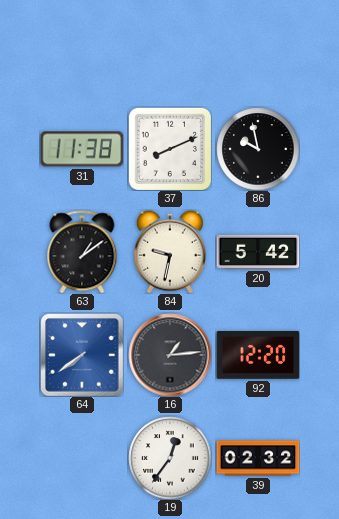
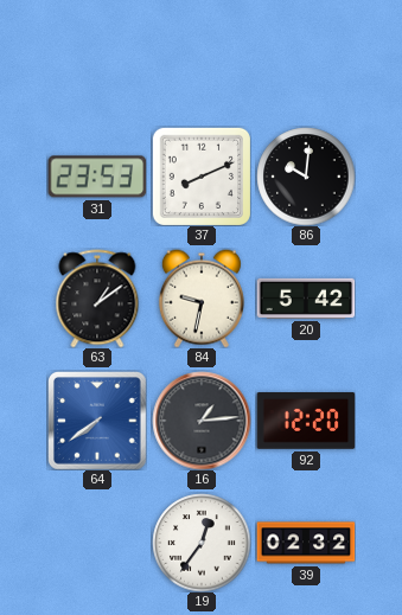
31: 11:38 -> 23:53 (97, 177)
86: 9:58 -> 10:01 (306, 177)
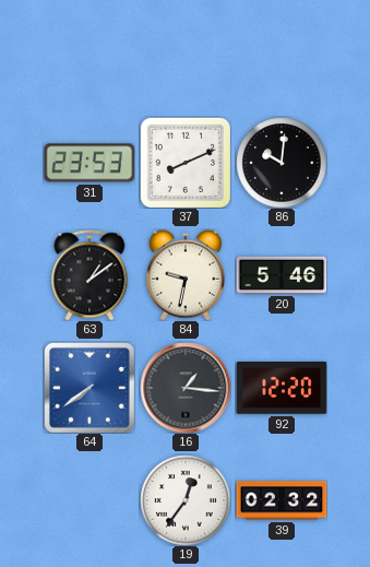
20: 5:42 -> 5:46 (282, 275)
16: 1:14 -> 1:16 (186, 388)
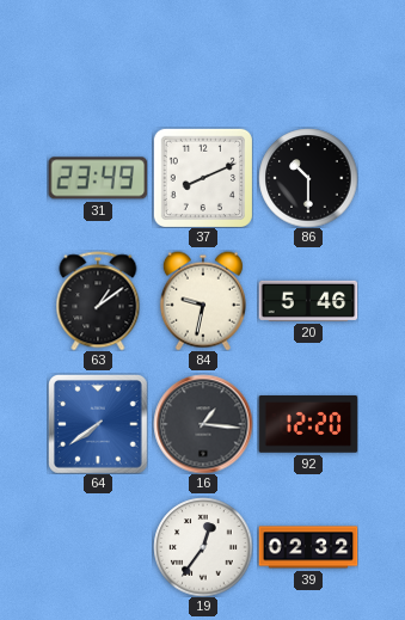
31: 23:53 -> 23:49 (98, 178)
86: 10:01 -> 10:30 (308, 178)
